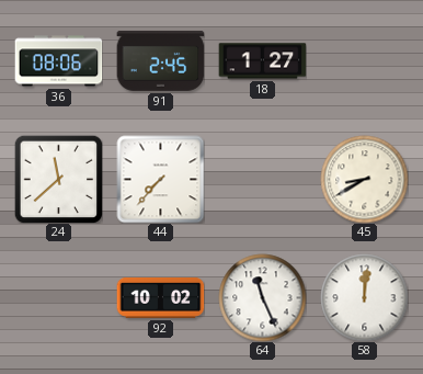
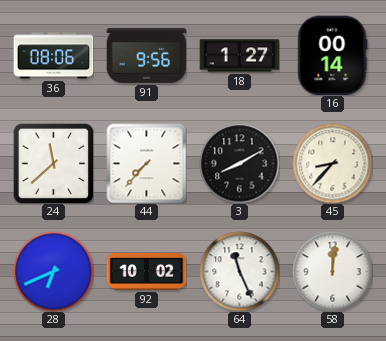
91: 2:45 -> 9:56 (146, 55)
16: none -> 00:14 (332, 55)
3: none -> 8:10 (239, 163)
45: 8:40 -> 8:37 (332, 163)
28: none -> 6:41 (53, 271)
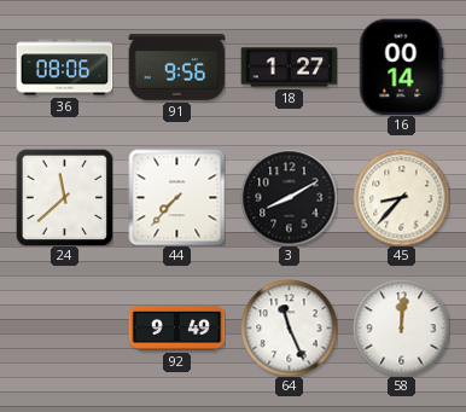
28: 6:41 -> none (53, 271)
92: 10:02 -> 9:49 (176, 327)
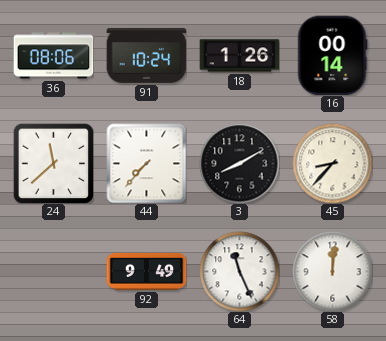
91: 9:56 -> 10:24 (146, 55)
18: 1:27 -> 1:26 (239, 56)
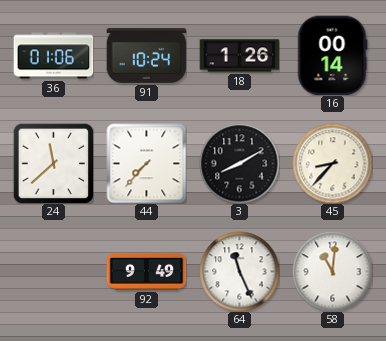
36: 08:06 -> 01:06 (53, 56)
58: 12:01 -> 11:01 (332, 271)
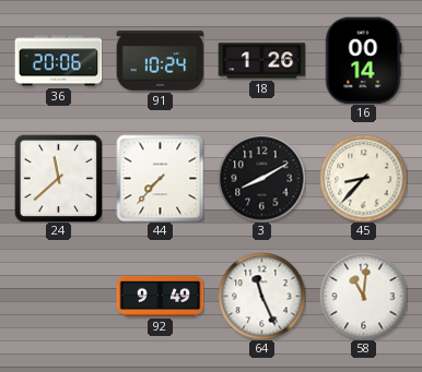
36: 01:06 -> 20:06 (58, 61)
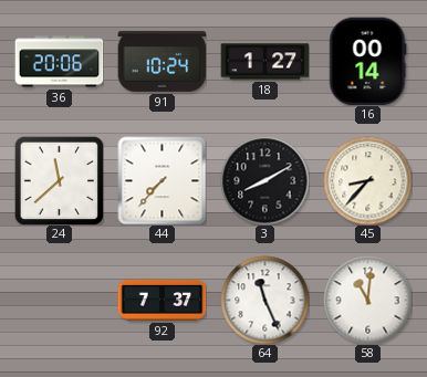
18: 1:26 -> 1:27 (264, 62)
92: 9:49 -> 7:37 (162, 300)
